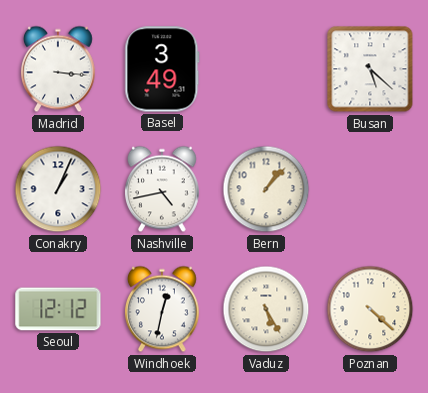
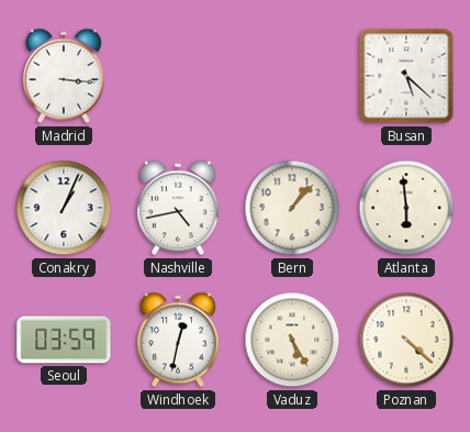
Basel: 3:49 -> none (162, 69)
Atlanta: none -> 5:59 (406, 208)
Seoul: 12:12 -> 03:59 (64, 340)
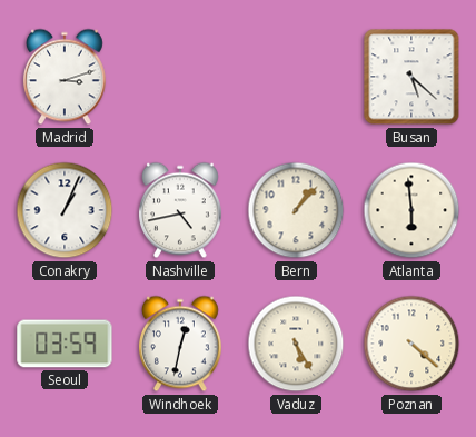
Madrid: 3:16 -> 3:12 (65, 77)
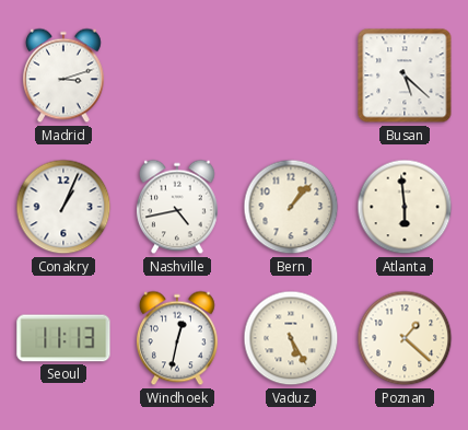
Seoul: 03:59 -> 11:13 (63, 338)
Poznan: 4:22 -> 1:22 (405, 338)
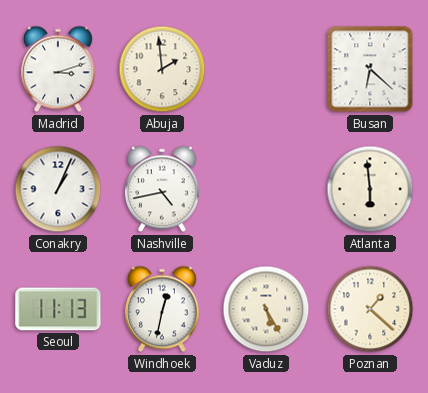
Abuja: none -> 1:59 (162, 69)
Busan: 5:22 -> 6:22 (370, 69)
Bern: 1:07 -> none (291, 207)
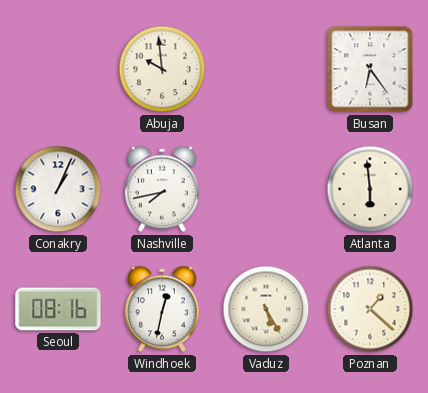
Madrid: 3:12 -> none (58, 69)
Abuja: 1:59 -> 9:59 (162, 69)
Busan: 6:22 -> 6:24 (370, 69)
Nashville: 4:43 -> 7:43 (162, 189)
Seoul: 11:13 -> 08:16 (58, 309)
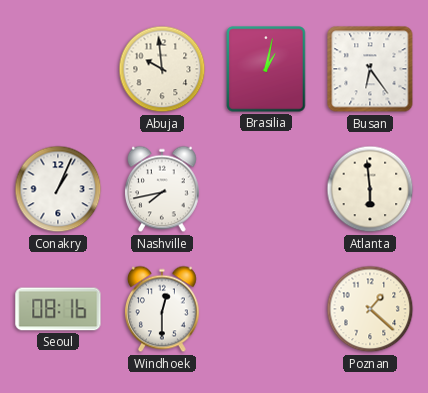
Brasilia: none -> 1:02 (266, 69)
Windhoek: 12:32 -> 12:30 (162, 309)
Vaduz: 5:25 -> none (266, 309)
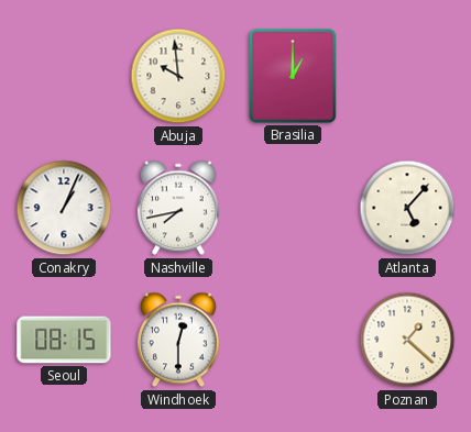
Brasilia: 1:02 -> 1:00 (293, 76)
Busan: 6:24 -> none (370, 69)
Atlanta: 5:59 -> 5:07 (407, 208)
Seoul: 08:16 -> 08:15 (64, 340)
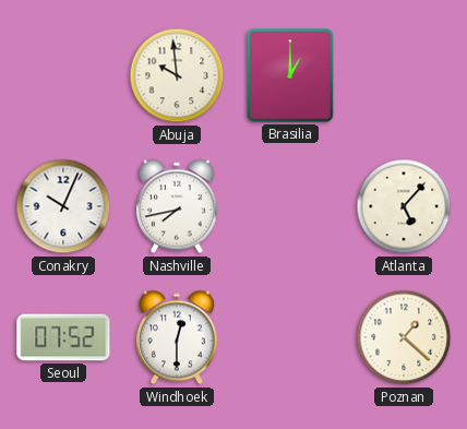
Conakry: 1:04 -> 10:04 (63, 206)
Seoul: 08:15 -> 07:52 (63, 337)
